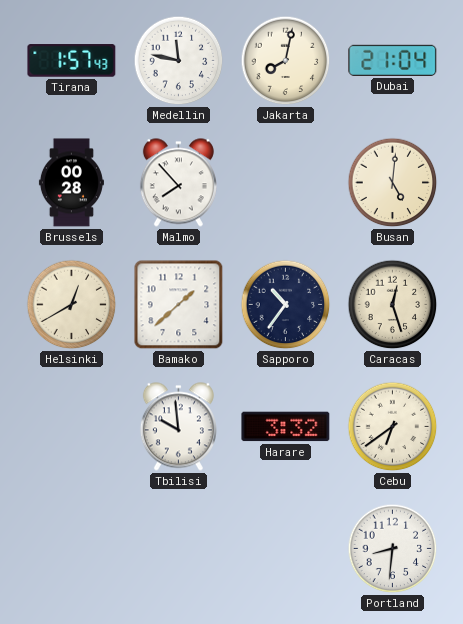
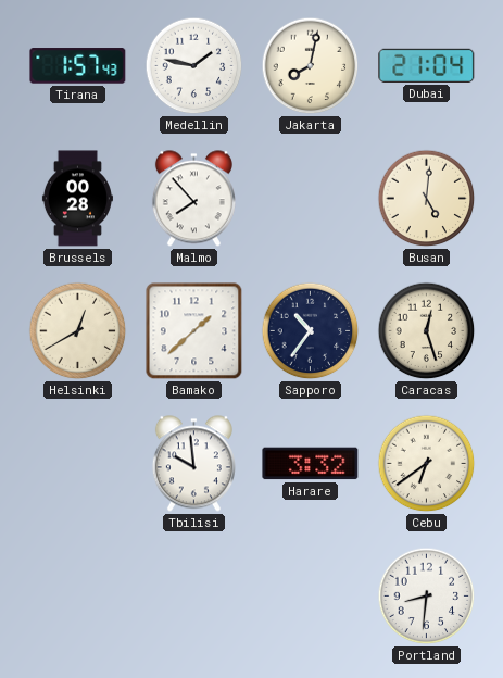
Medellin: 11:47 -> 1:47 (194, 66)
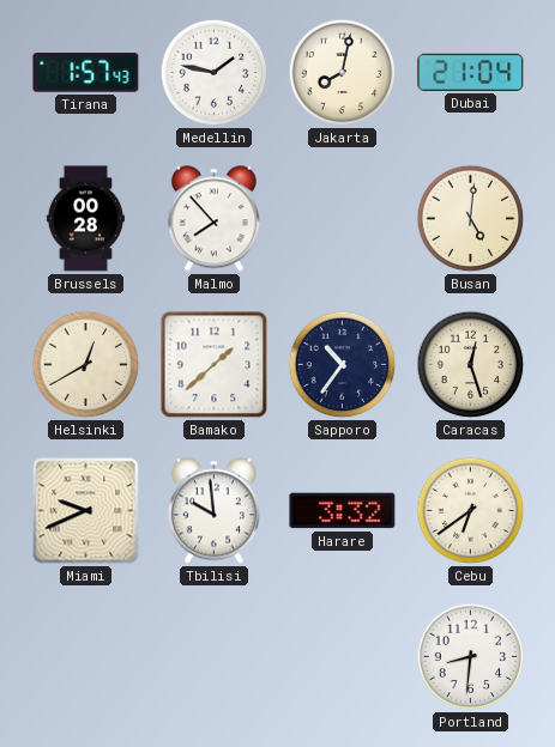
Miami: none -> 9:41 (86, 511)
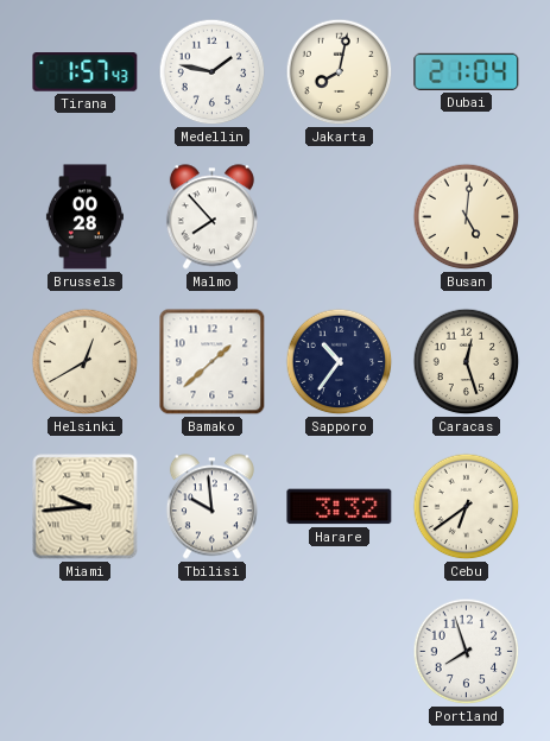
Miami: 9:41 -> 9:44 (86, 507)
Portland: 8:31 -> 7:57 (467, 652)
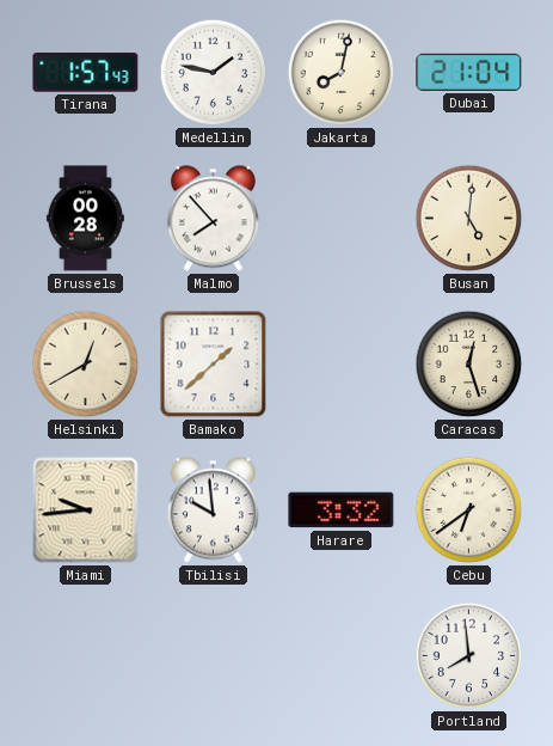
Sapporo: 10:36 -> none (340, 362)
Portland: 7:57 -> 7:59 (469, 656)
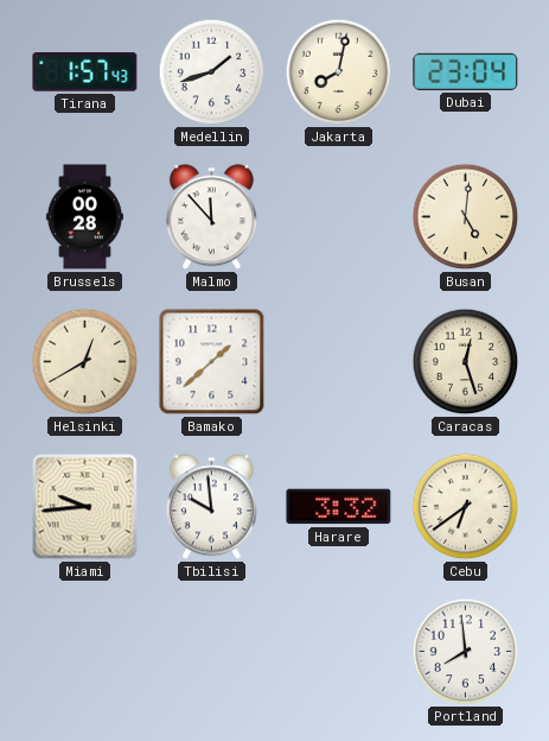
Medellin: 1:47 -> 1:42 (212, 72)
Dubai: 21:04 -> 23:04 (466, 71)
Malmo: 7:53 -> 11:53 (211, 217)
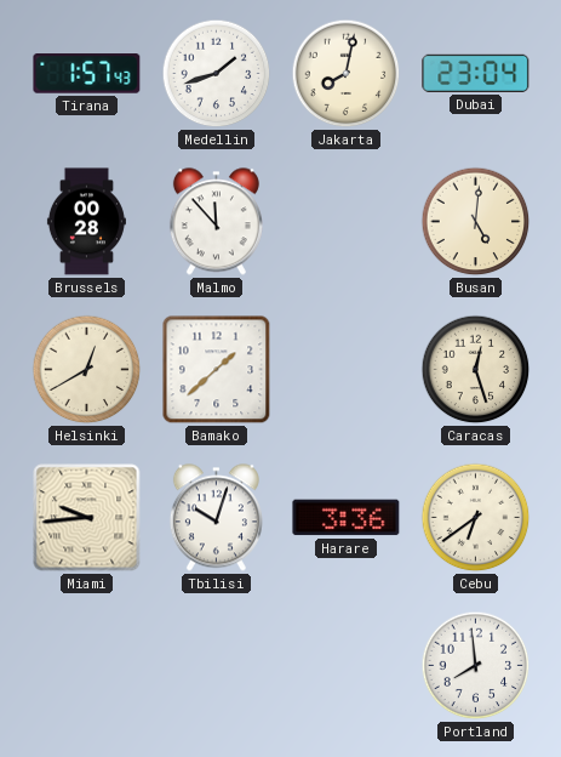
Tbilisi: 9:59 -> 10:03 (216, 518)
Harare: 3:32 -> 3:36 (347, 518)
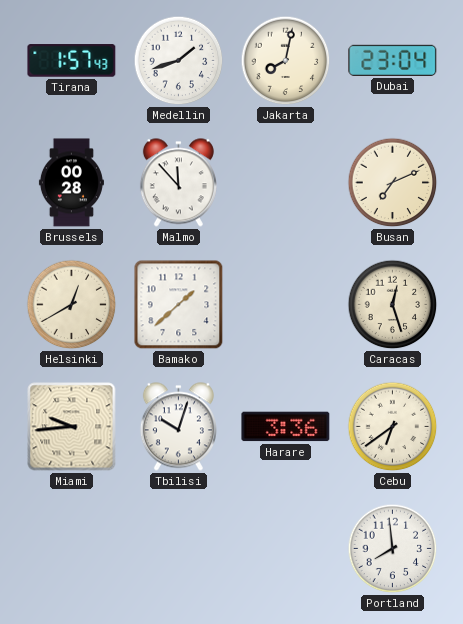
Busan: 5:01 -> 7:11 (393, 183)
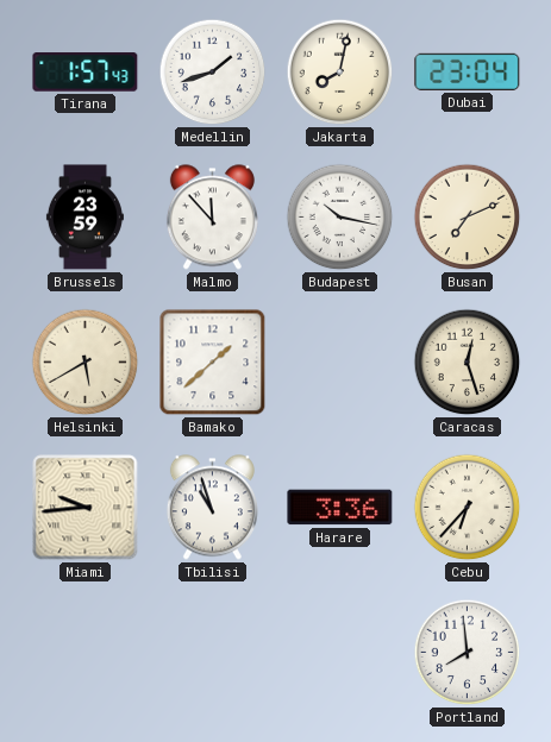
Brussels: 00:28 -> 23:59 (84, 218)
Budapest: none -> 10:17 (340, 218)
Helsinki: 12:40 -> 5:40 (86, 363)
Tbilisi: 10:03 -> 10:57 (212, 508)
Cebu: 6:39 -> 6:37 (468, 508)
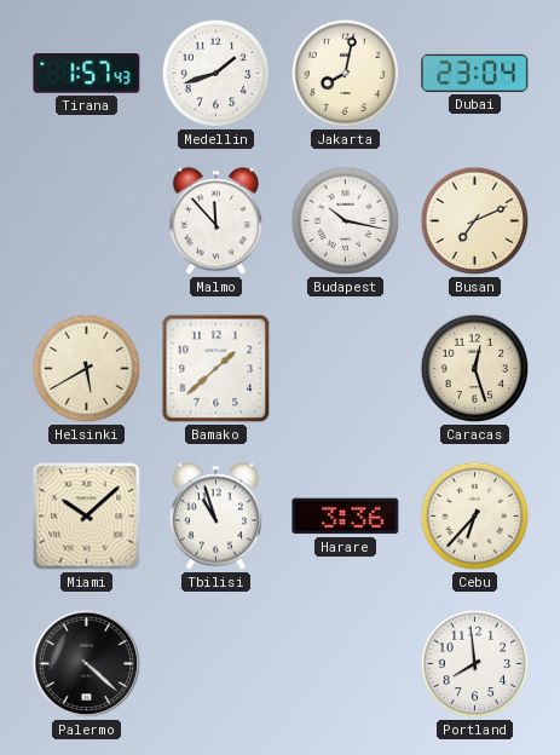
Brussels: 23:59 -> none (84, 218)
Miami: 9:44 -> 10:08 (87, 517)
Palermo: none -> 4:22 (87, 664)
